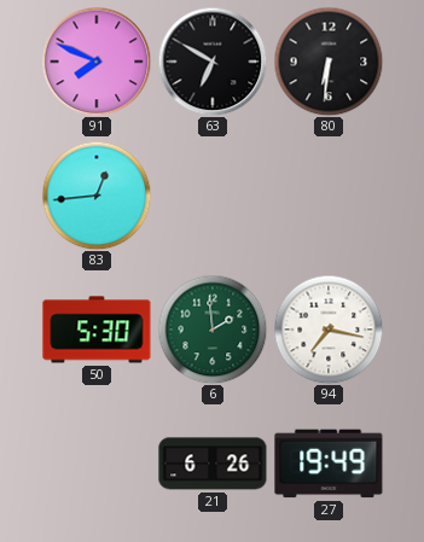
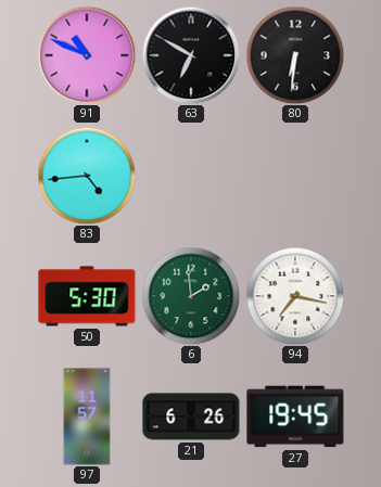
91: 7:49 -> 10:49 (87, 55)
83: 12:44 -> 4:44 (87, 176)
97: none -> 11:57 (87, 416)
27: 19:49 -> 19:45 (295, 416)
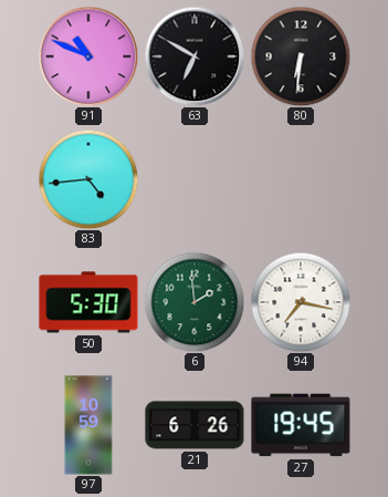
97: 11:57 -> 10:59 (88, 425)
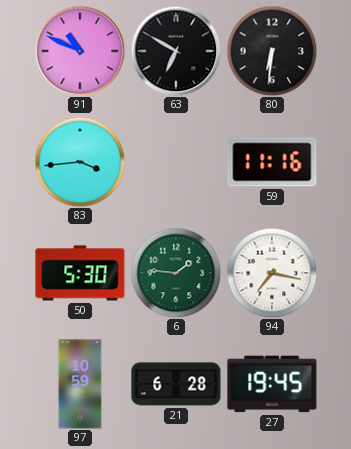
83: 4:44 -> 3:44 (80, 162)
59: none -> 11:16 (272, 162)
6: 1:59 -> 1:46 (176, 273)
21: 6:26 -> 6:28 (176, 384)
